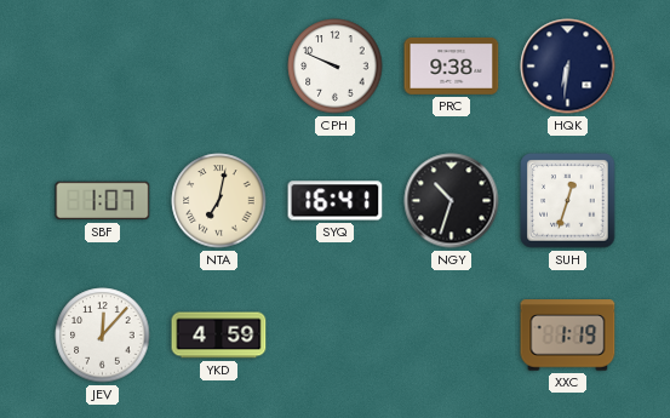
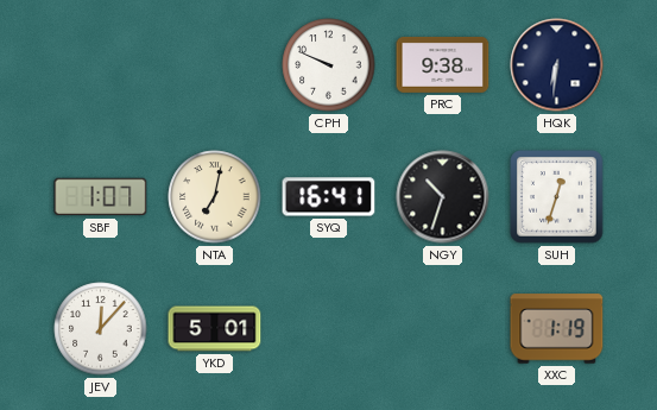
YKD: 4:59 -> 5:01 (215, 329)
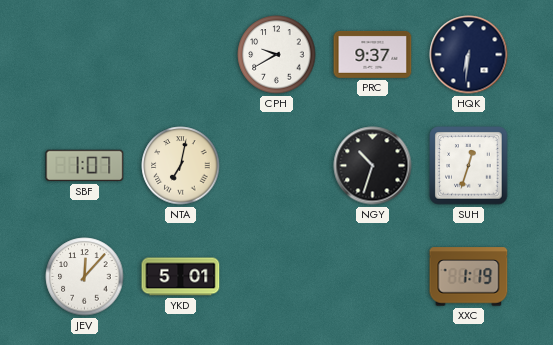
CPH: 9:49 -> 9:40 (277, 55)
PRC: 9:38 -> 9:37 (373, 54)
SYQ: 16:41 -> none (329, 197)
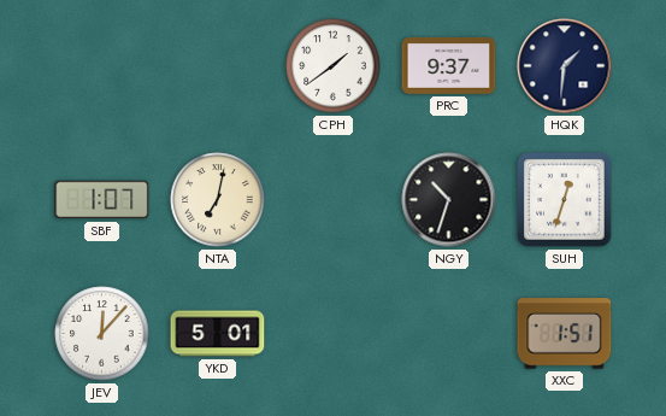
CPH: 9:40 -> 1:39 (334, 66)
HQK: 6:31 -> 1:31 (565, 66)
XXC: 1:19 -> 1:51 (565, 334)
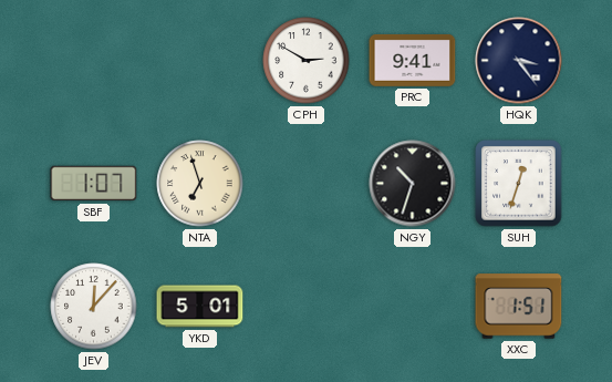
CPH: 1:39 -> 2:50 (307, 61)
PRC: 9:37 -> 9:41 (413, 60)
HQK: 1:31 -> 3:24 (519, 61)
NTA: 7:02 -> 6:57 (200, 184)
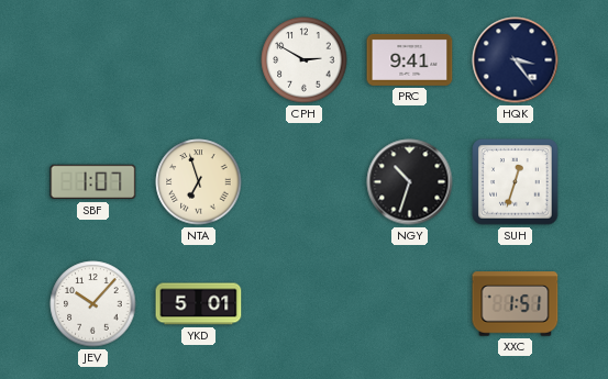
JEV: 12:07 -> 10:07 (93, 304)
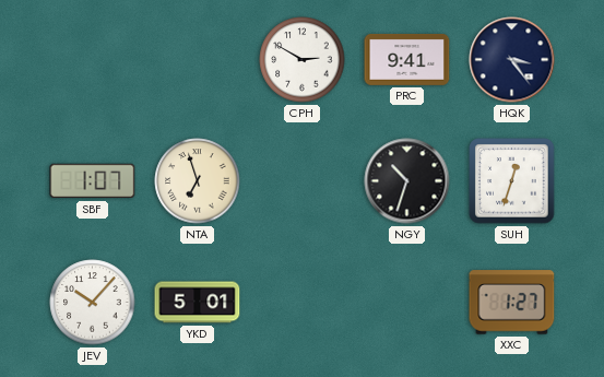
XXC: 1:51 -> 1:27 (512, 303)
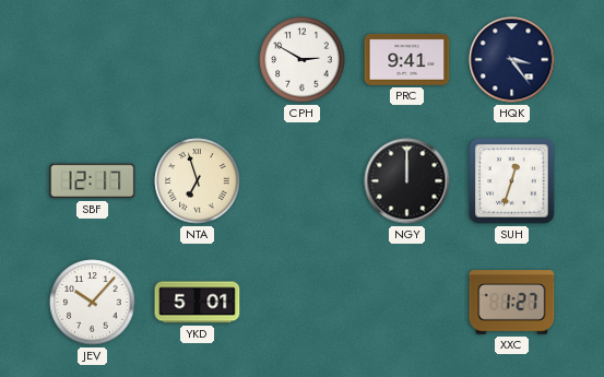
SBF: 1:07 -> 12:17 (93, 181)
NGY: 10:33 -> 12:00 (407, 181)
